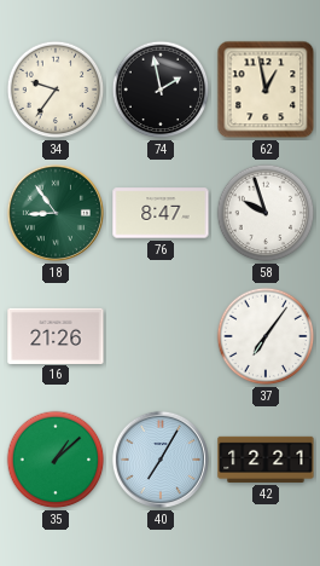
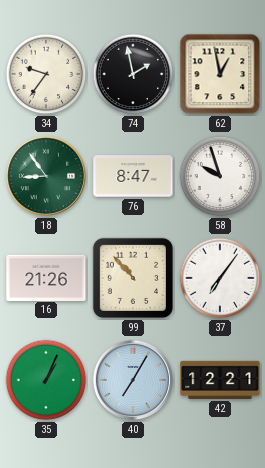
99: none -> 10:53 (133, 278)
35: 1:08 -> 1:04 (46, 380)
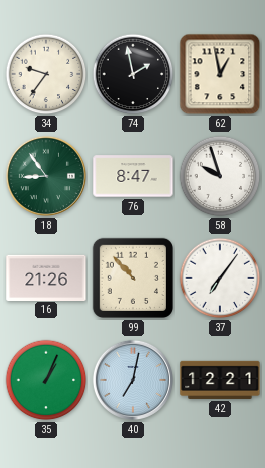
40: 7:05 -> 7:02 (133, 380)
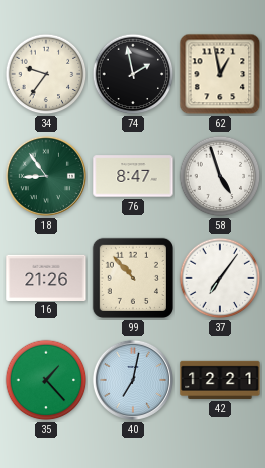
58: 9:57 -> 4:57 (220, 176)
35: 1:04 -> 1:23 (46, 380)
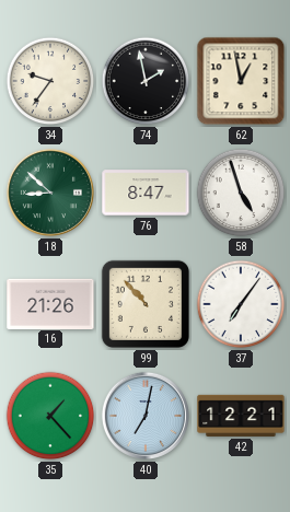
18: 8:54 -> 8:52 (50, 193)
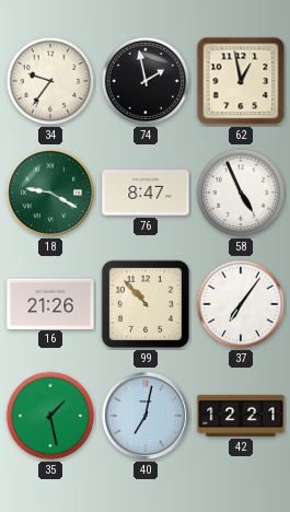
18: 8:52 -> 9:20 (50, 193)
58: 4:57 -> 4:56 (241, 193)
35: 1:23 -> 1:28 (50, 416)
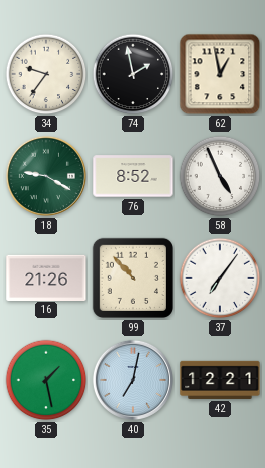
76: 8:47 -> 8:52 (133, 176)
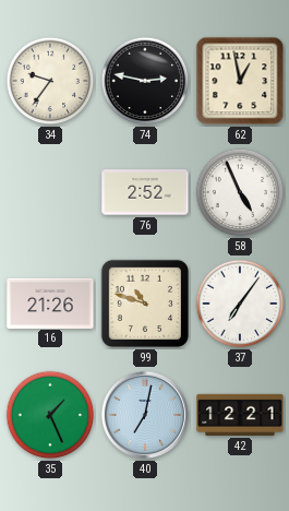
74: 1:58 -> 2:47 (145, 81)
18: 9:20 -> none (46, 176)
76: 8:52 -> 2:52 (145, 192)
99: 10:53 -> 10:48 (145, 304)
35: 1:28 -> 1:26 (50, 415)
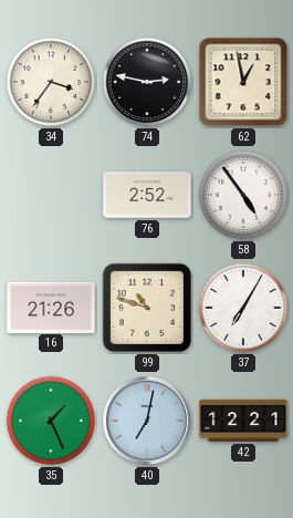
34: 9:36 -> 3:36 (51, 82)
58: 4:56 -> 4:54 (243, 195)
37: 7:06 -> 7:05 (243, 308)
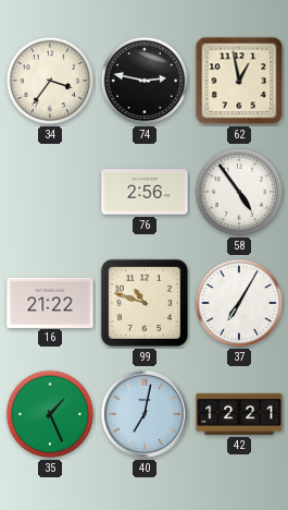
76: 2:52 -> 2:56 (145, 192)
16: 21:26 -> 21:22 (50, 302)
